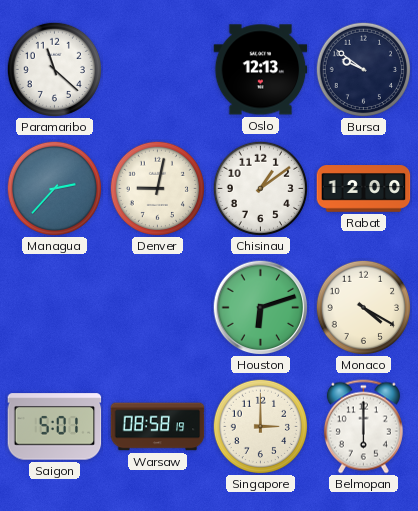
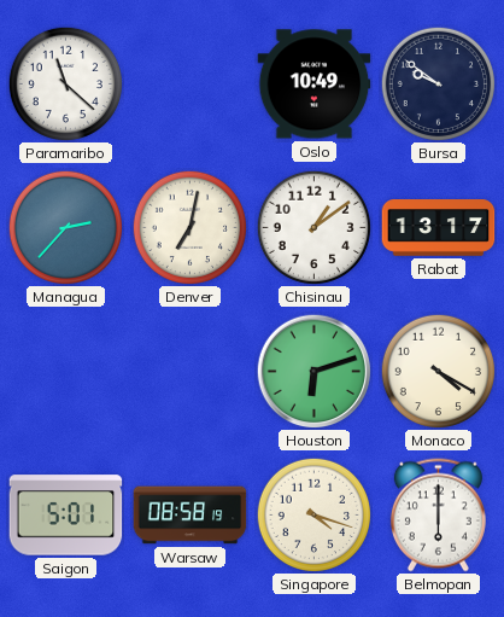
Oslo: 12:13 -> 10:49 (315, 85)
Denver: 9:02 -> 7:02 (189, 227)
Rabat: 12:00 -> 13:17 (439, 228)
Singapore: 3:00 -> 4:18 (313, 514)
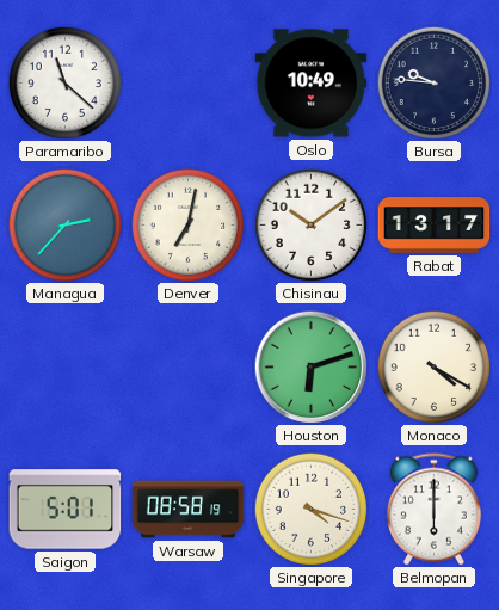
Bursa: 9:51 -> 9:46 (433, 82)
Chisinau: 1:09 -> 10:09 (310, 224)
